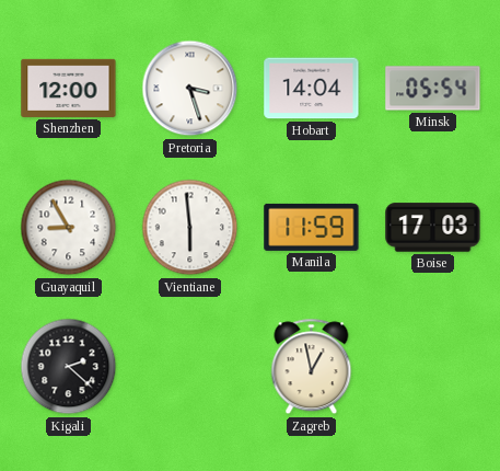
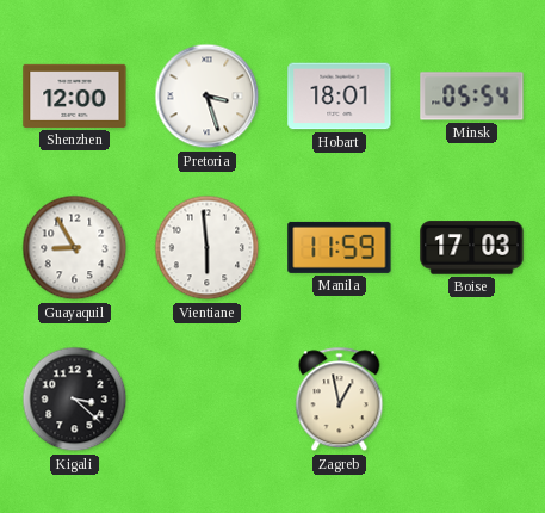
Hobart: 14:04 -> 18:01 (340, 97)
Kigali: 2:22 -> 3:22 (75, 400)
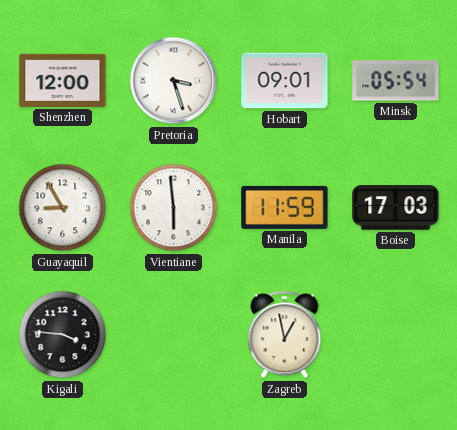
Hobart: 18:01 -> 09:01 (285, 81)
Kigali: 3:22 -> 3:46 (63, 335)
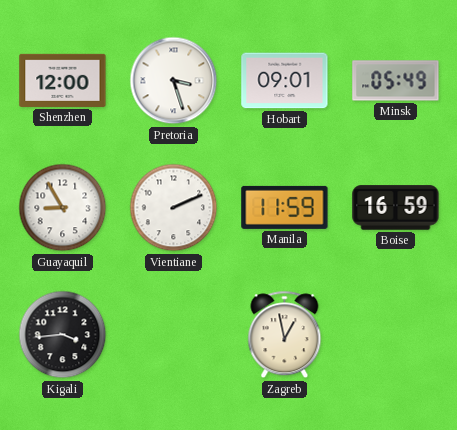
Minsk: 05:54 -> 05:49 (396, 81)
Vientiane: 5:59 -> 2:11 (174, 208)
Boise: 17:03 -> 16:59 (396, 208)
Kigali: 3:46 -> 3:44 (63, 335)
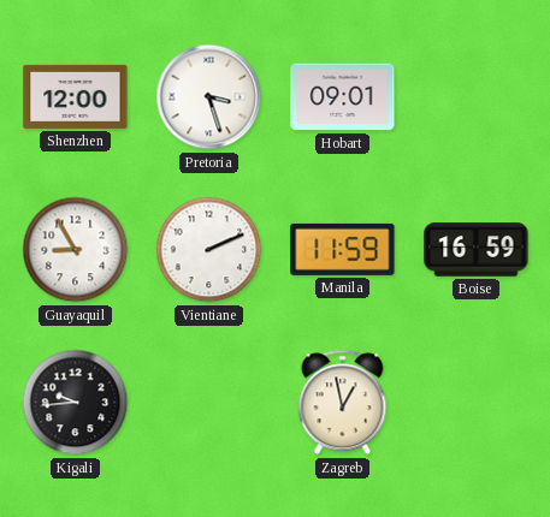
Minsk: 05:49 -> none (396, 81)
Kigali: 3:44 -> 9:44 (76, 403)
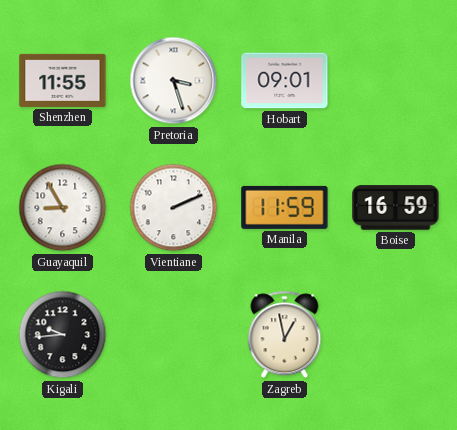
Shenzhen: 12:00 -> 11:55 (63, 80)
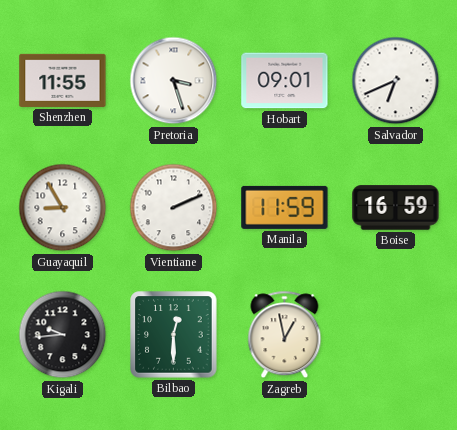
Salvador: none -> 6:41 (396, 81)
Bilbao: none -> 12:30 (174, 335)
